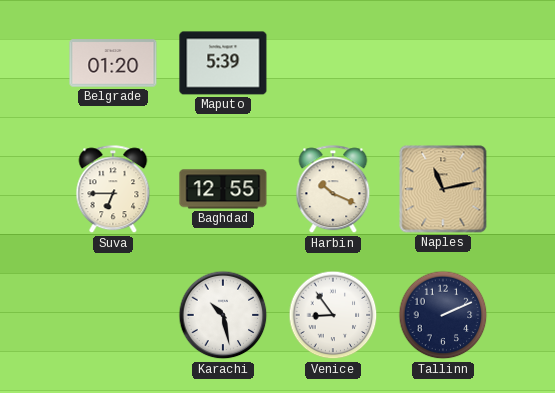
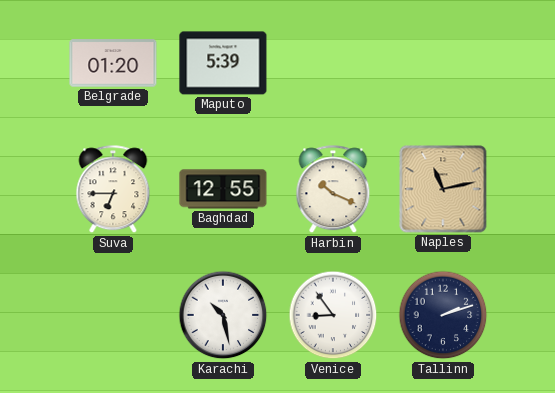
Tallinn: 2:11 -> 2:12 (443, 315)
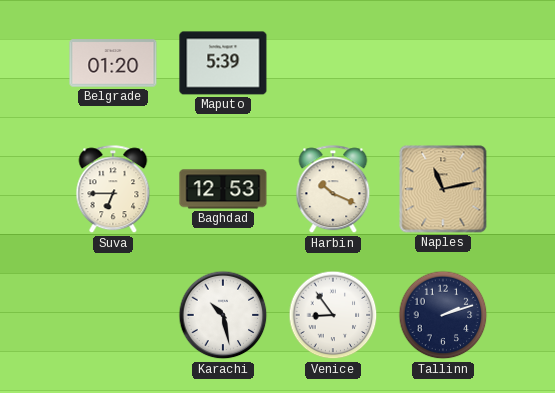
Baghdad: 12:55 -> 12:53 (223, 189)
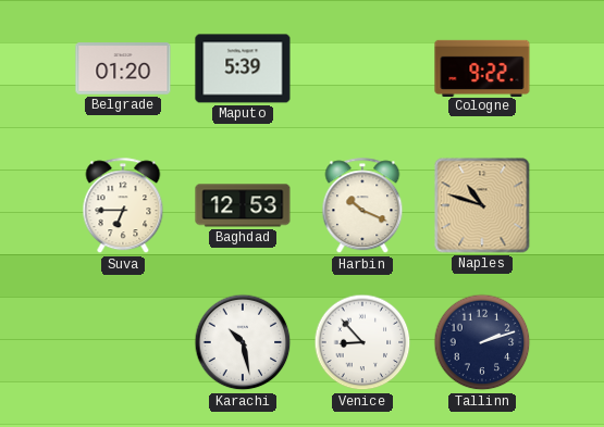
Cologne: none -> 9:22 (482, 67)
Naples: 11:13 -> 10:48 (482, 205)
Venice: 8:54 -> 8:53 (362, 342)
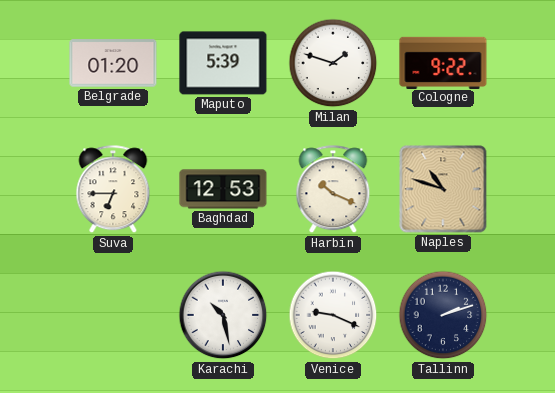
Milan: none -> 1:48 (333, 63)
Venice: 8:53 -> 9:19 (333, 315)
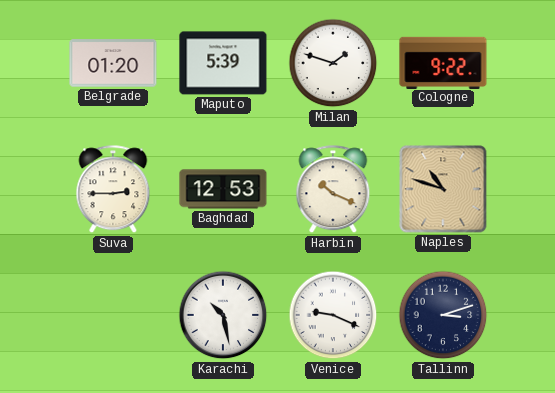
Suva: 6:45 -> 2:45 (113, 190)
Tallinn: 2:12 -> 3:12 (443, 315)
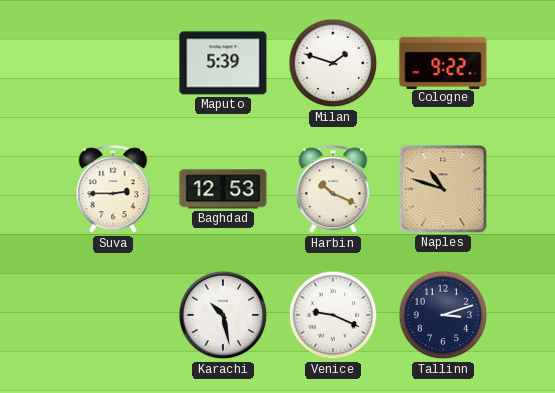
Belgrade: 01:20 -> none (113, 63)
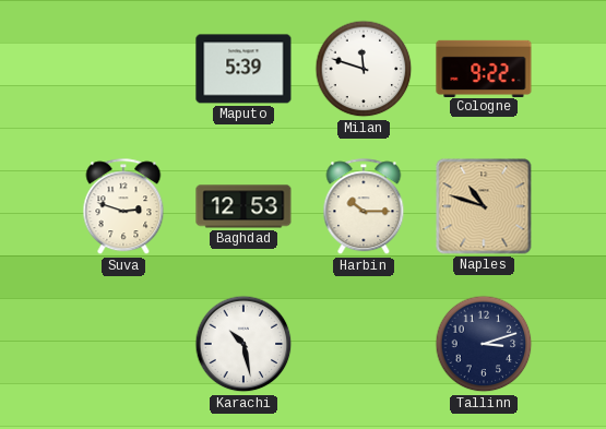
Milan: 1:48 -> 11:48 (364, 69)
Suva: 2:45 -> 2:48 (123, 207)
Harbin: 10:19 -> 10:15 (364, 207)
Venice: 9:19 -> none (333, 315)
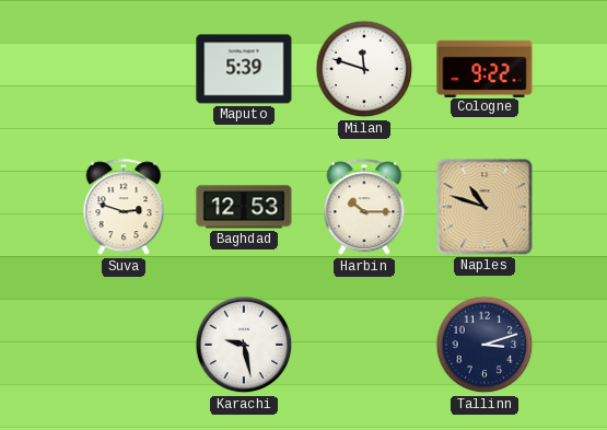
Karachi: 10:28 -> 9:28 (244, 345)
